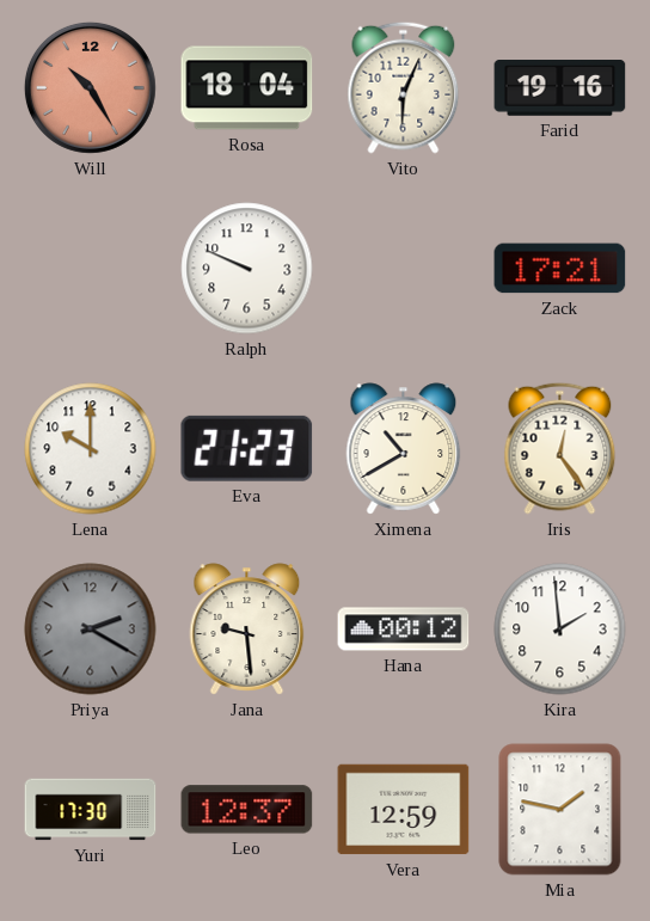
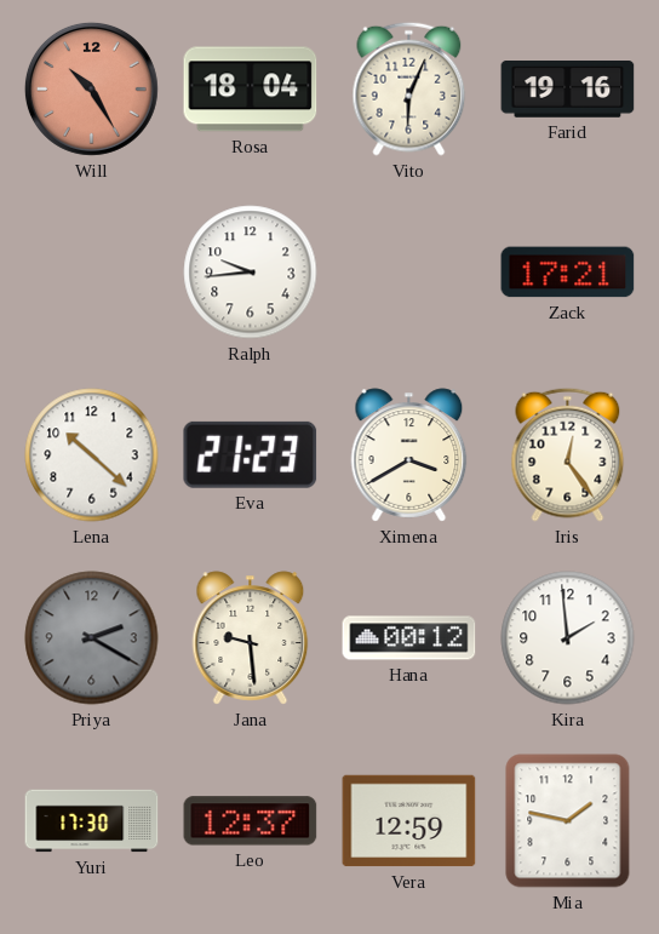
Ralph: 9:49 -> 9:44 (251, 273)
Lena: 10:00 -> 10:22 (92, 455)
Ximena: 10:40 -> 3:40 (409, 455)
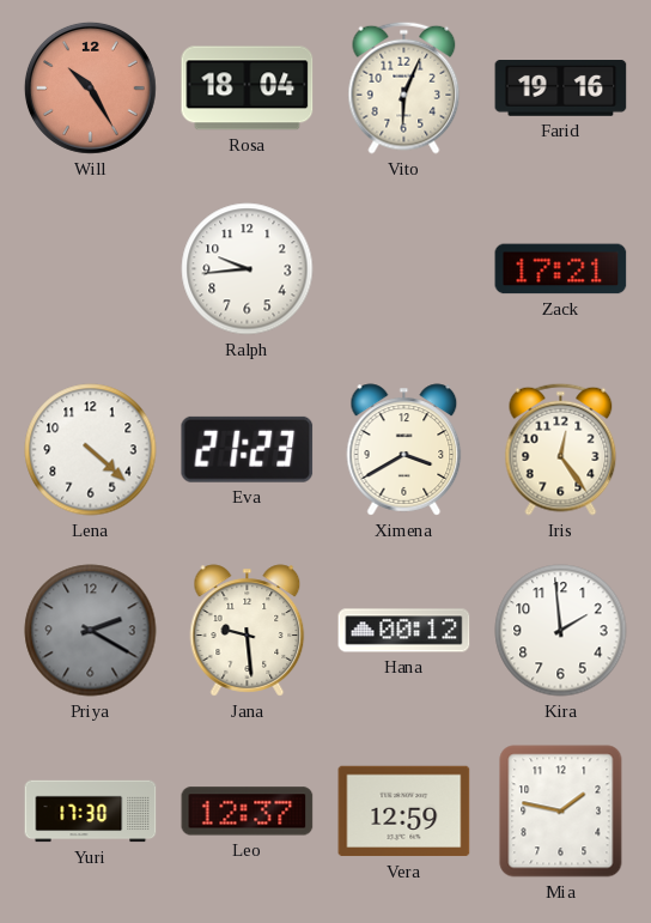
Lena: 10:22 -> 4:22 (91, 450)
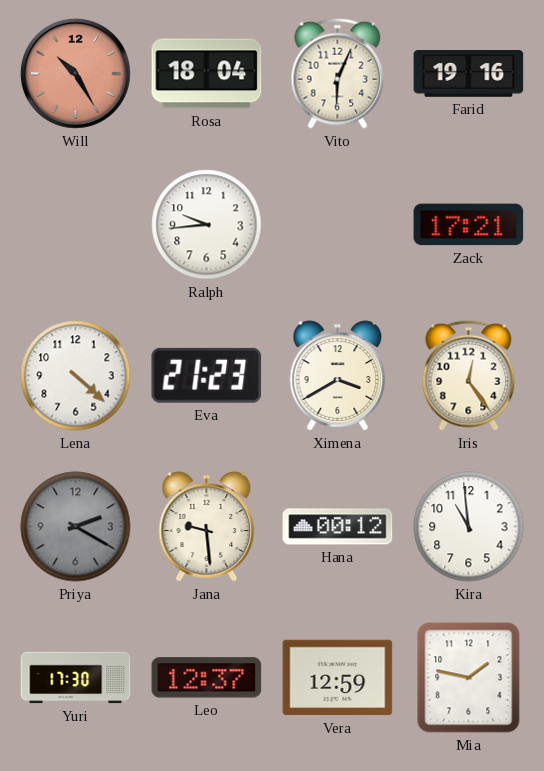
Kira: 1:59 -> 10:59 (469, 527)
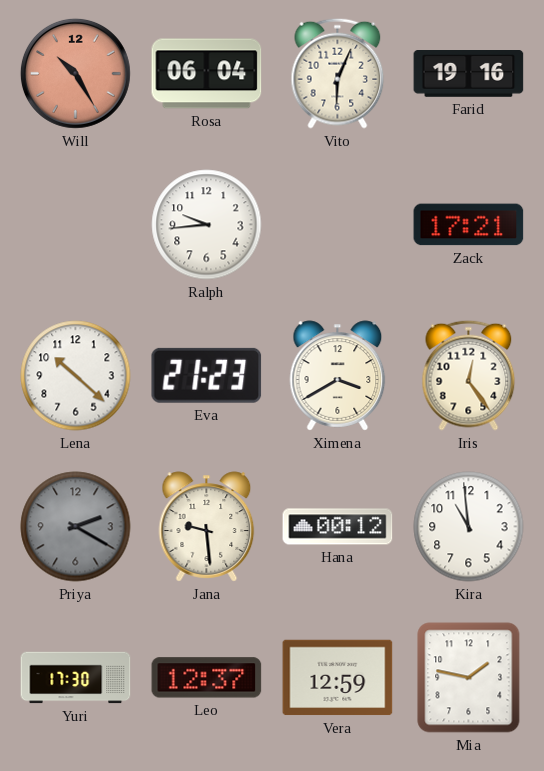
Rosa: 18:04 -> 06:04 (207, 74)
Lena: 4:22 -> 10:22 (76, 376)
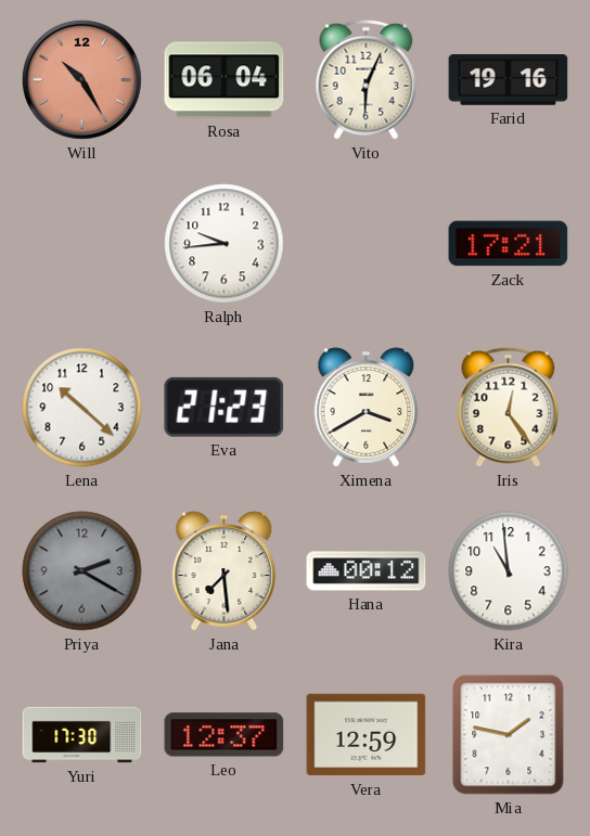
Jana: 9:29 -> 7:29 (225, 571)
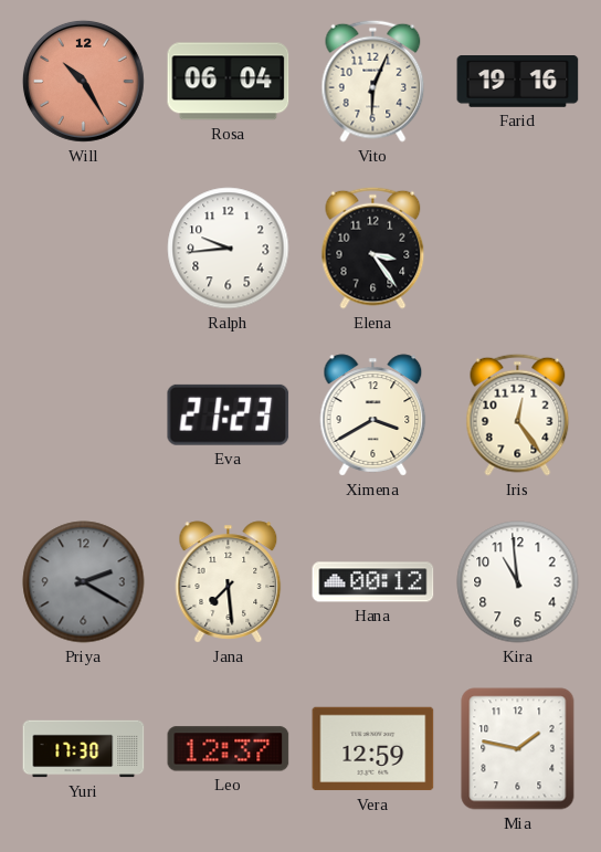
Elena: none -> 3:24 (373, 248)
Zack: 17:21 -> none (509, 244)
Lena: 10:22 -> none (82, 408)
